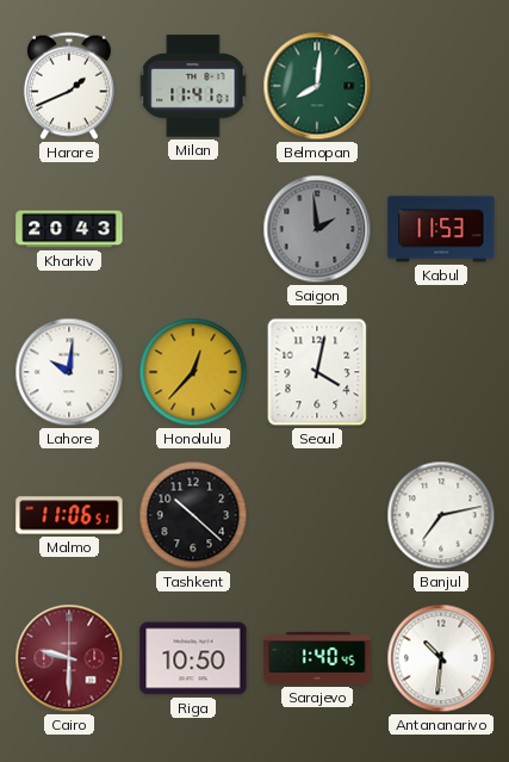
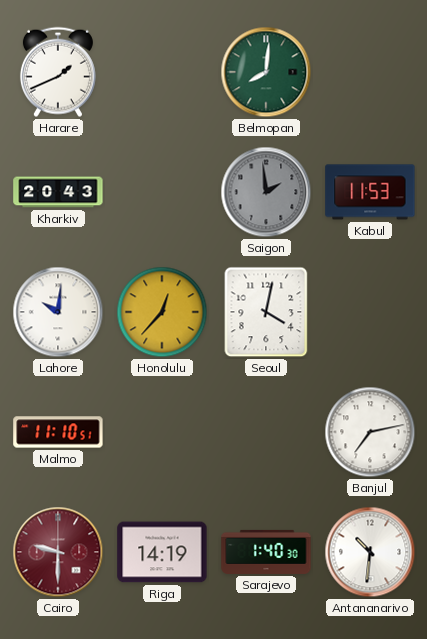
Milan: 11:41 -> none (193, 86)
Malmo: 11:06 -> 11:10 (58, 432)
Tashkent: 10:22 -> none (193, 515)
Riga: 10:50 -> 14:19 (162, 552)
Sarajevo: 1:40:45 -> 1:40:30 (266, 552)
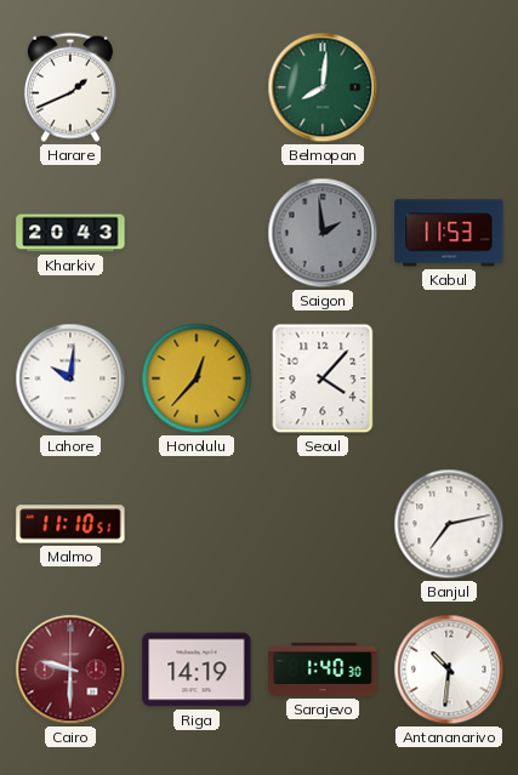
Seoul: 4:02 -> 4:07 (323, 378)
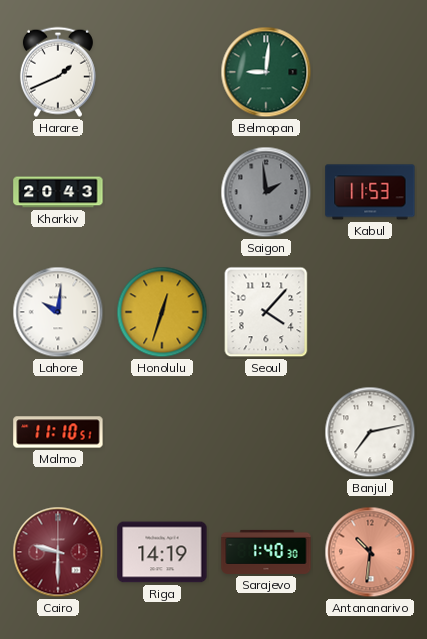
Belmopan: 8:01 -> 9:01 (266, 72)
Honolulu: 12:37 -> 12:33 (162, 312)
Antananarivo dial: white -> salmon (370, 552)
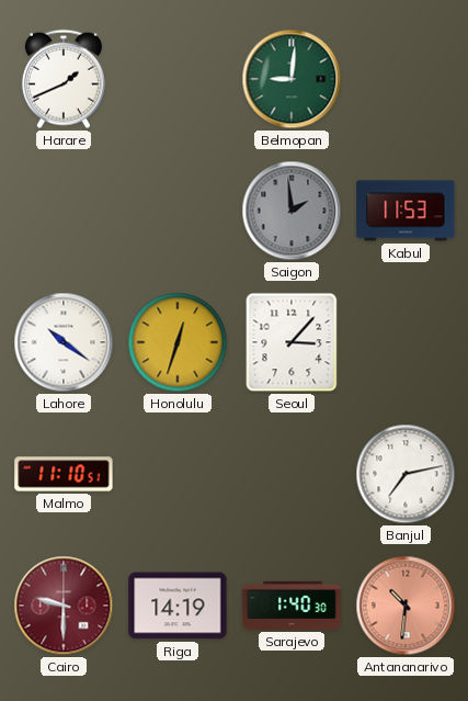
Kharkiv: 20:43 -> none (58, 192)
Lahore: 10:01 -> 10:21 (64, 342)
Seoul: 4:07 -> 3:07 (292, 342)
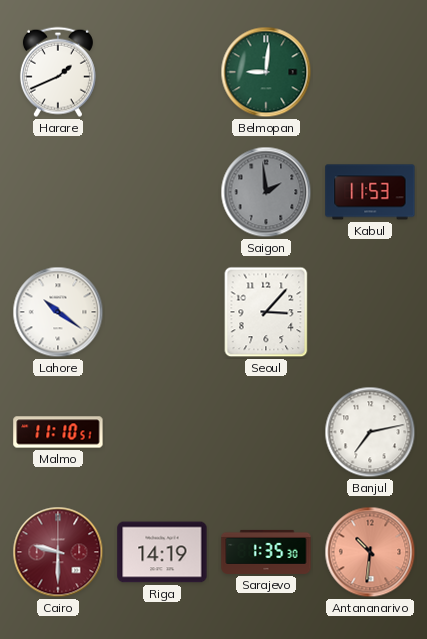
Honolulu: 12:33 -> none (178, 342)
Sarajevo: 1:40 -> 1:35 (266, 552)
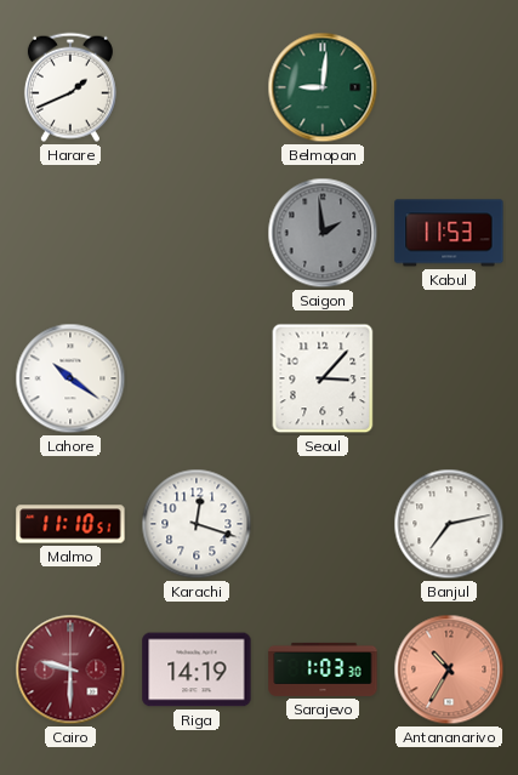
Karachi: none -> 12:18 (197, 524)
Sarajevo: 1:35 -> 1:03 (323, 669)
Antananarivo: 10:31 -> 10:35 (449, 669)
